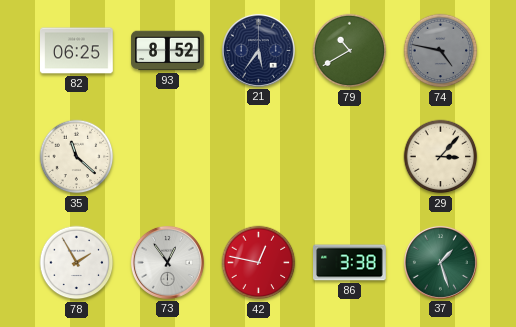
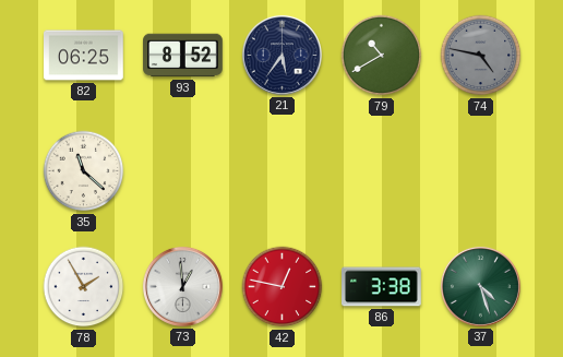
29: 3:07 -> none (441, 157)
73: 12:54 -> 12:59 (182, 286)
37: 1:27 -> 4:27 (480, 286)
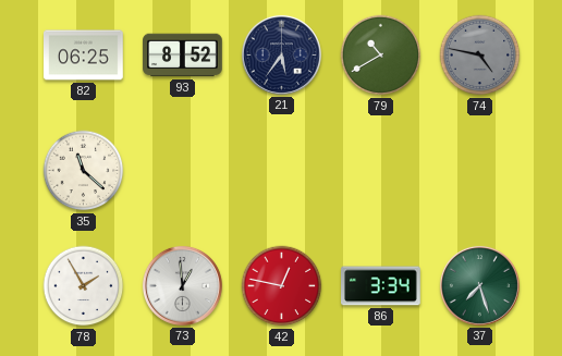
86: 3:38 -> 3:34 (381, 286)
37: 4:27 -> 7:27 (479, 285)
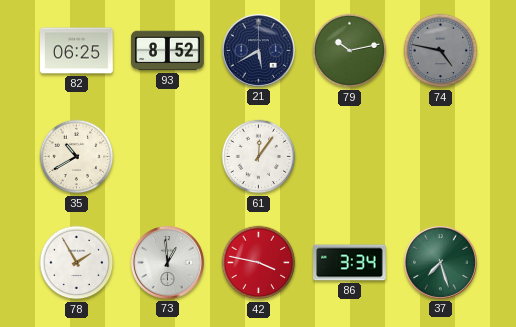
21: 5:36 -> 5:40 (258, 50)
79: 10:40 -> 10:13 (350, 51)
35: 11:22 -> 10:40 (77, 157)
61: none -> 12:06 (259, 157)
42: 12:47 -> 3:47 (259, 263)
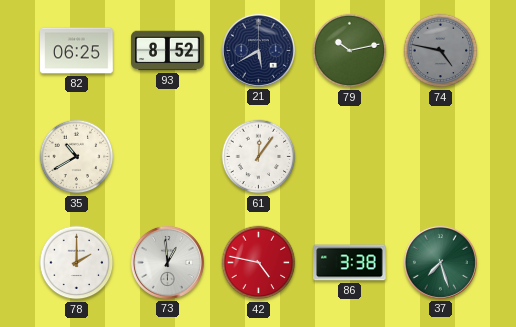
78: 1:55 -> 2:00 (77, 263)
42: 3:47 -> 4:47 (259, 263)
86: 3:34 -> 3:38 (350, 263)
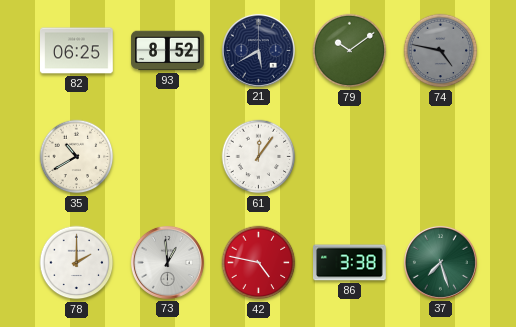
79: 10:13 -> 10:09 (350, 51)
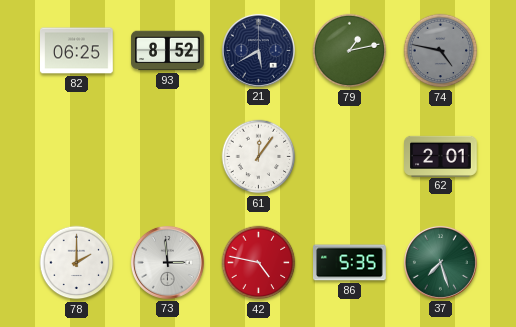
79: 10:09 -> 1:13 (350, 51)
35: 10:40 -> none (77, 157)
62: none -> 2:01 (441, 156)
73: 12:59 -> 2:59 (167, 262)
86: 3:38 -> 5:35 (350, 263)
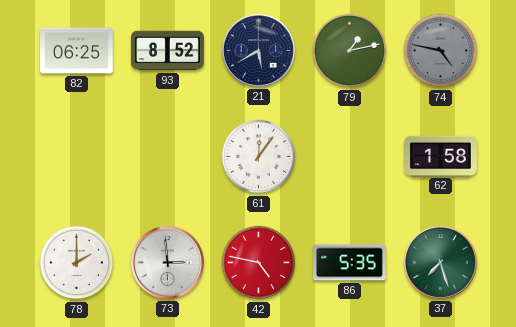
62: 2:01 -> 1:58 (441, 156)
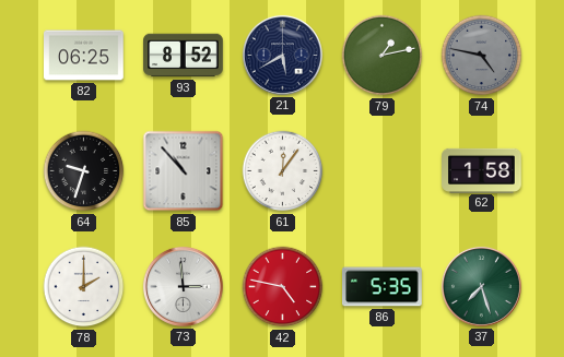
64: none -> 9:33 (84, 171)
85: none -> 10:53 (184, 171)
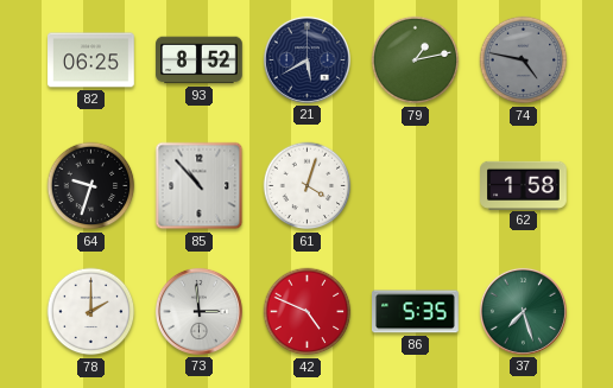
61: 12:06 -> 4:03 (308, 186)
42: 4:47 -> 4:49 (308, 312)
